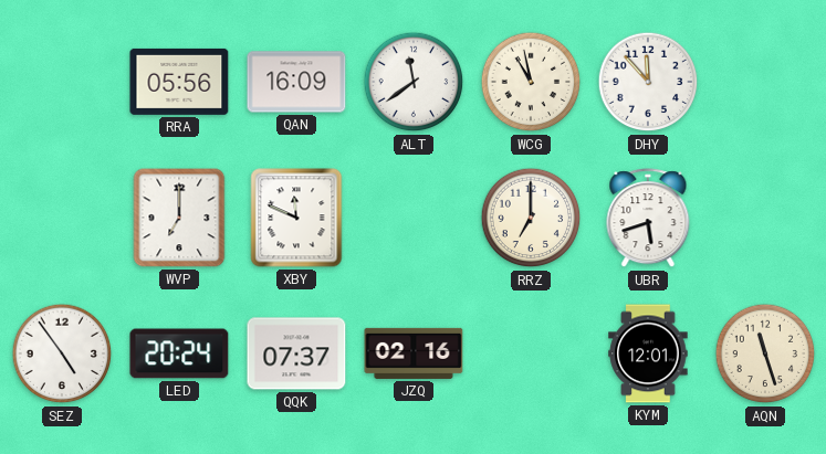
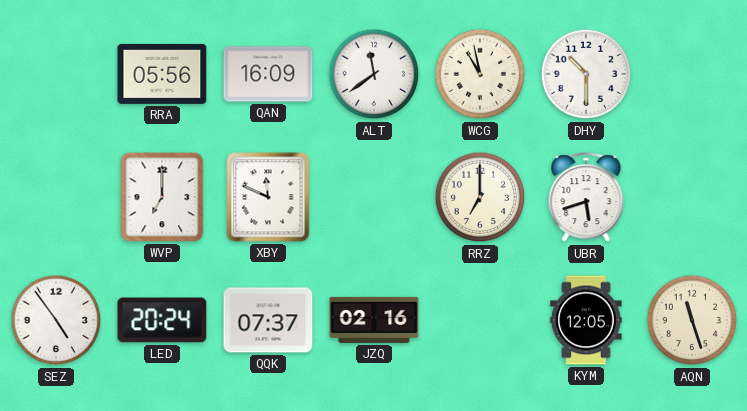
DHY: 11:53 -> 10:30 (586, 74)
KYM: 12:01 -> 12:05 (586, 320)
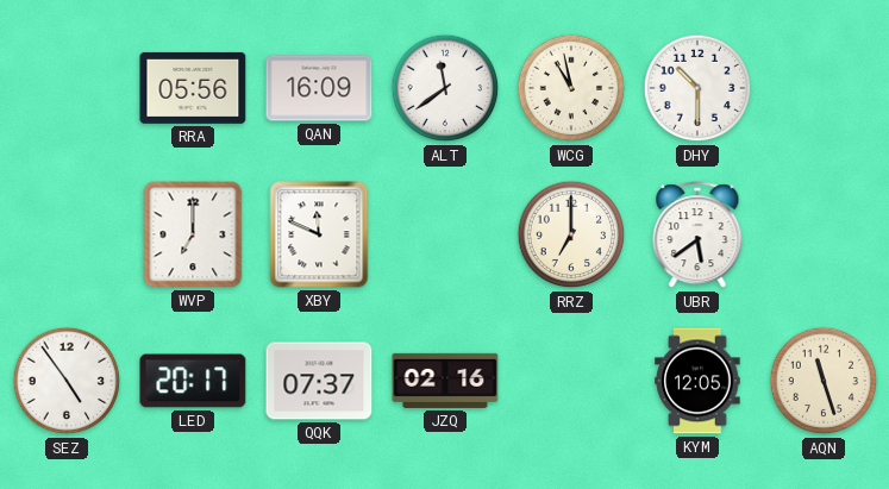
UBR: 5:42 -> 5:39 (697, 236)
LED: 20:24 -> 20:17 (193, 381)
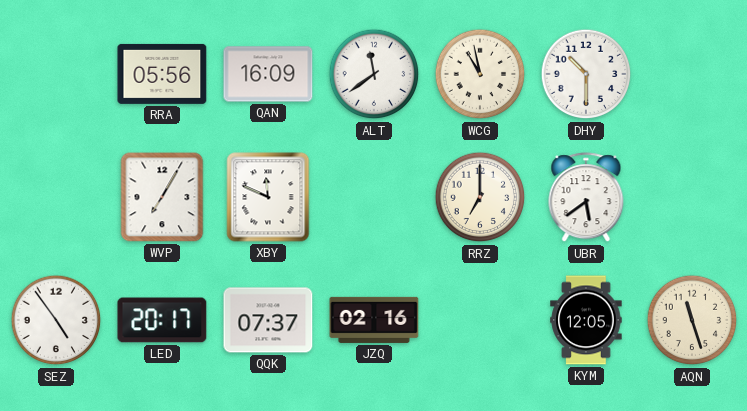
WVP: 7:00 -> 7:05 (162, 197)
